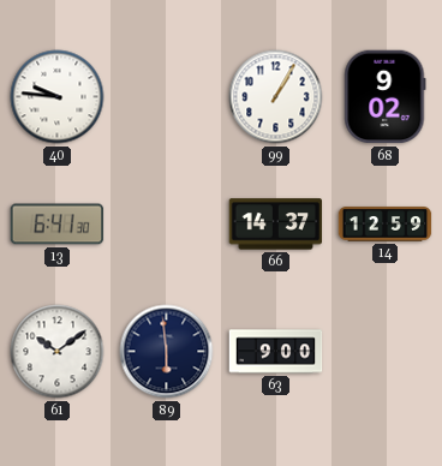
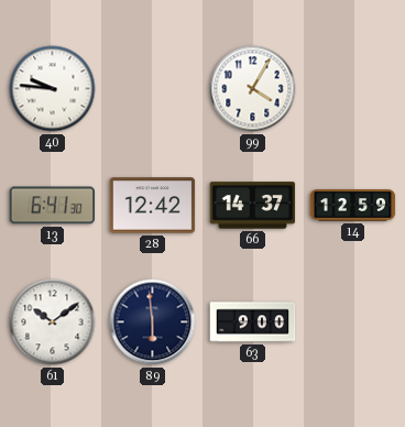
99: 1:05 -> 4:05 (253, 89)
68: 9:02 -> none (386, 97)
28: none -> 12:42 (153, 206)
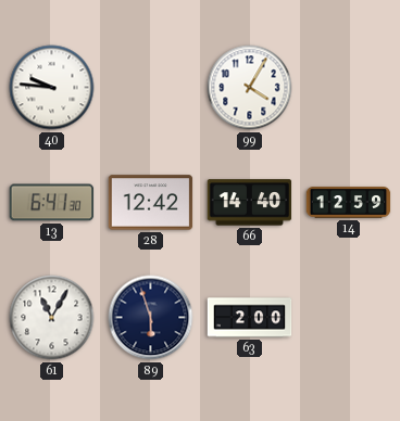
66: 14:37 -> 14:40 (250, 203)
61: 10:09 -> 11:05 (52, 318)
89: 5:59 -> 5:57 (151, 318)
63: 9:00 -> 2:00 (250, 318)
